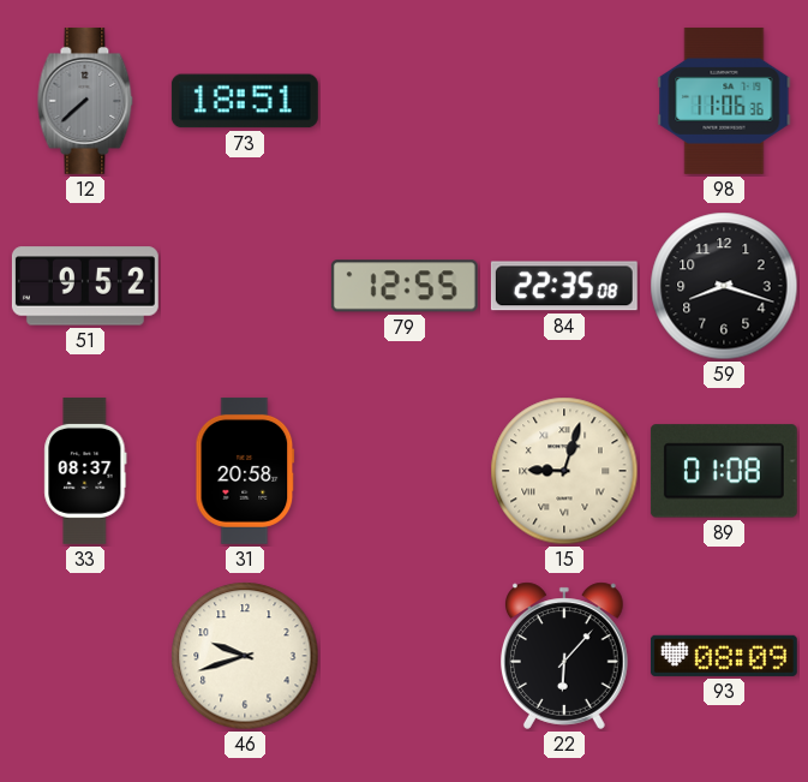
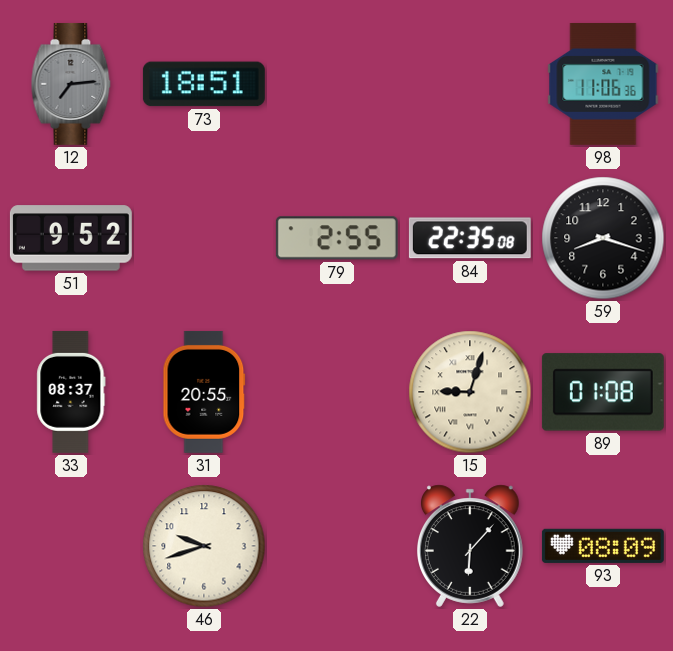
12: 7:38 -> 7:14 (71, 84)
79: 12:55 -> 2:55 (337, 238)
31: 20:58 -> 20:55 (204, 392)
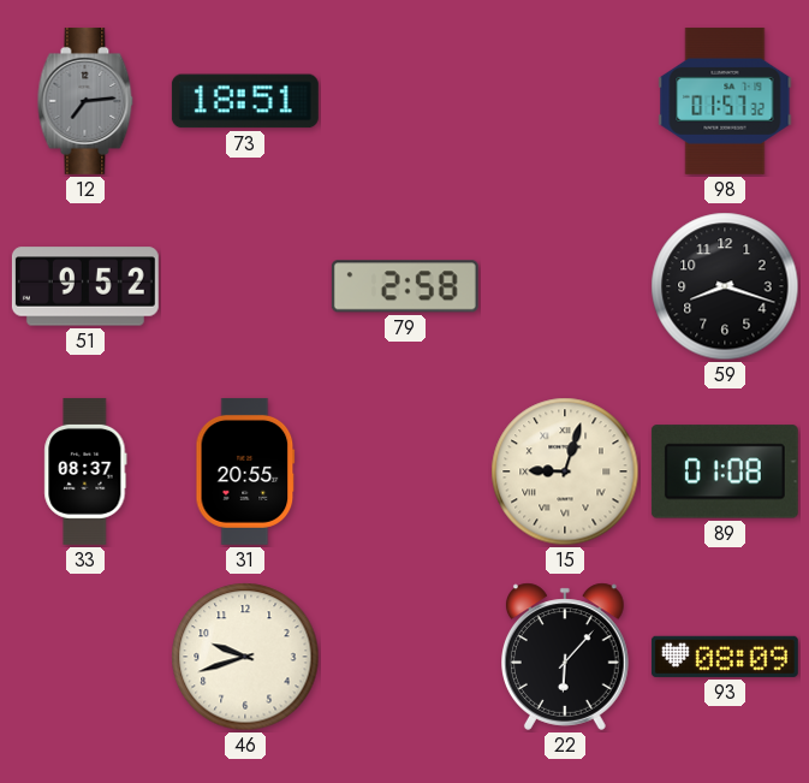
98: 11:06 -> 01:57 (725, 101)
79: 2:55 -> 2:58 (405, 286)
84: 22:35 -> none (470, 238)
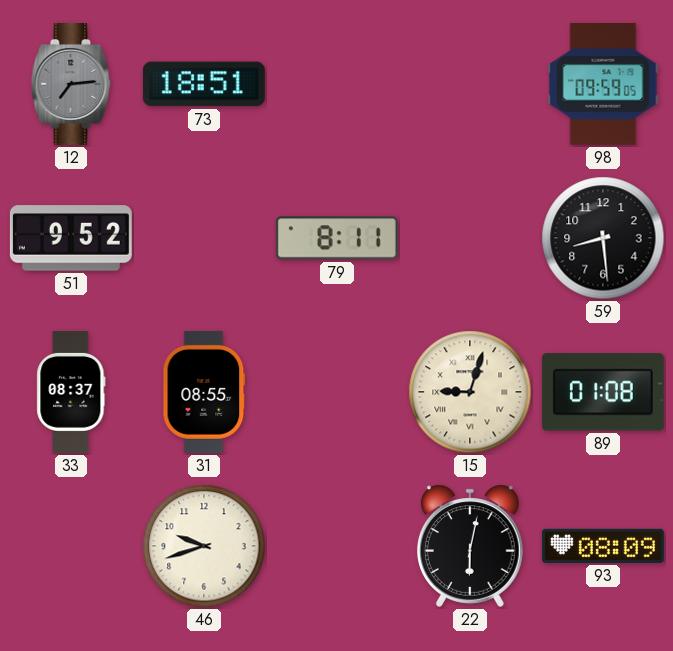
98: 01:57 -> 09:59 (603, 84)
79: 2:58 -> 8:11 (337, 238)
59: 8:18 -> 8:29 (603, 238)
31: 20:55 -> 08:55 (204, 392)
22: 6:07 -> 6:02 (471, 546)
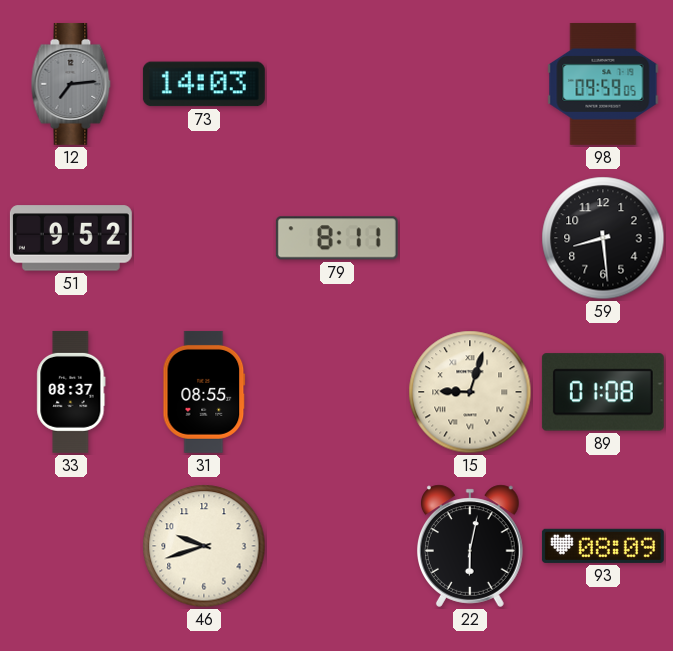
73: 18:51 -> 14:03 (204, 84)
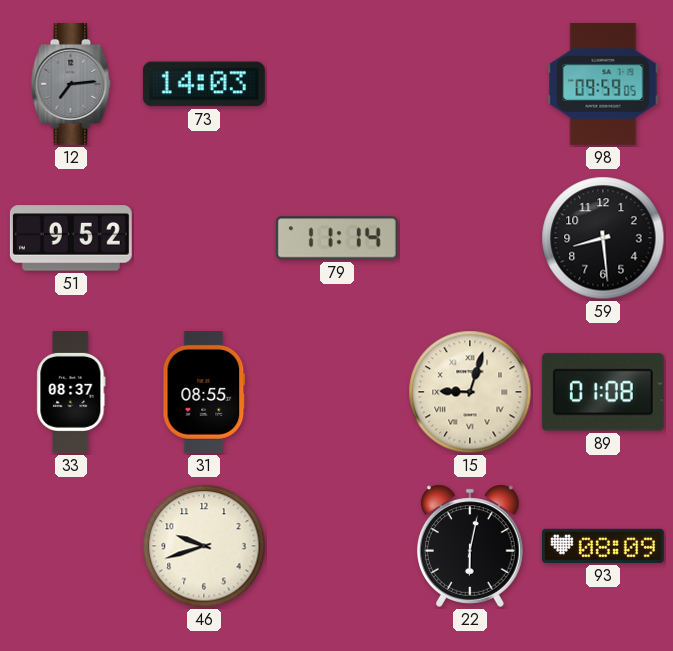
79: 8:11 -> 11:14 (337, 238)
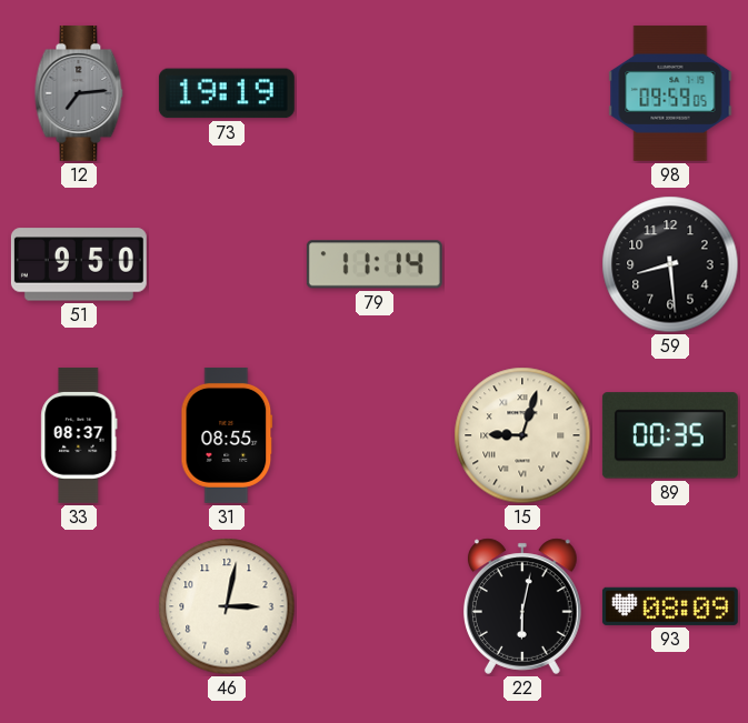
73: 14:03 -> 19:19 (227, 93)
51: 9:52 -> 9:50 (79, 264)
89: 01:08 -> 00:35 (670, 435)
46: 9:42 -> 3:02 (227, 606)
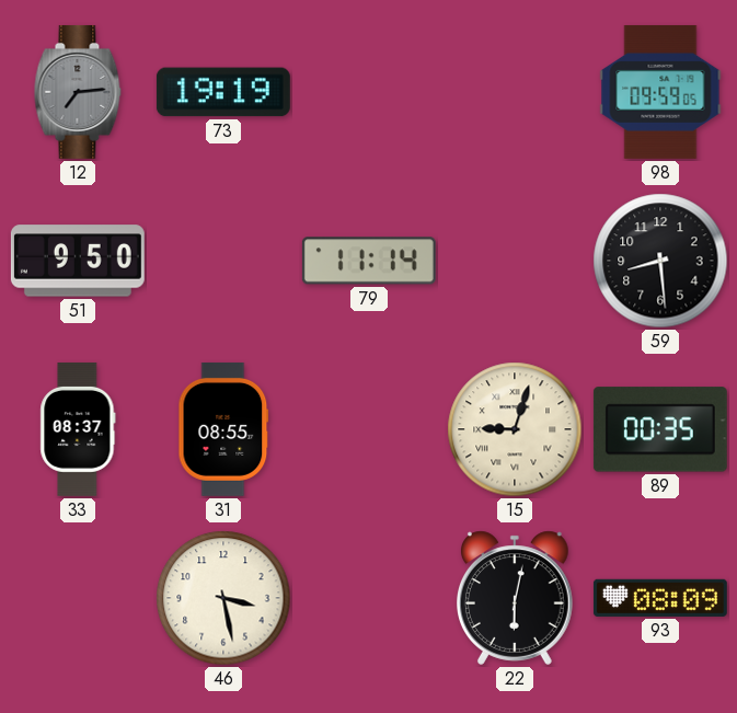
46: 3:02 -> 3:28 (223, 598)
